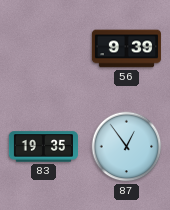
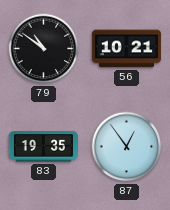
79: none -> 10:51 (44, 49)
56: 9:39 -> 10:21 (126, 49)
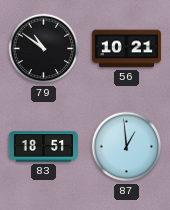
83: 19:35 -> 18:51 (43, 147)
87: 12:54 -> 12:59 (127, 147)
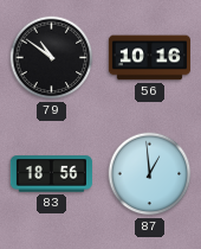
56: 10:21 -> 10:16 (149, 58)
83: 18:51 -> 18:56 (51, 174)
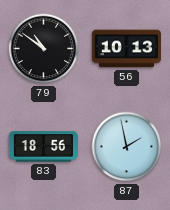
56: 10:16 -> 10:13 (126, 49)
87: 12:59 -> 1:58 (127, 147)
